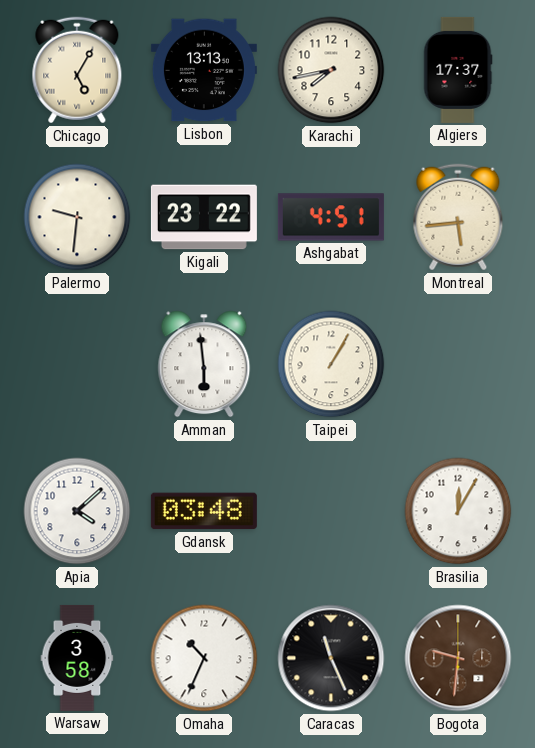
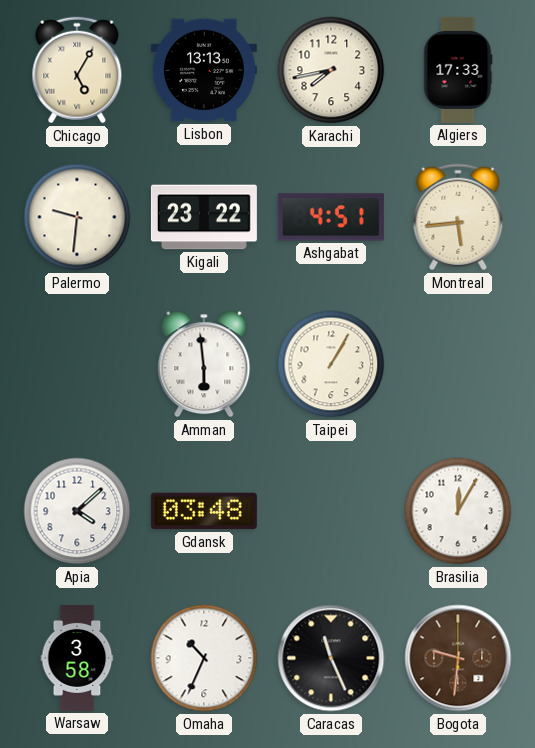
Algiers: 17:37 -> 17:33 (458, 70)
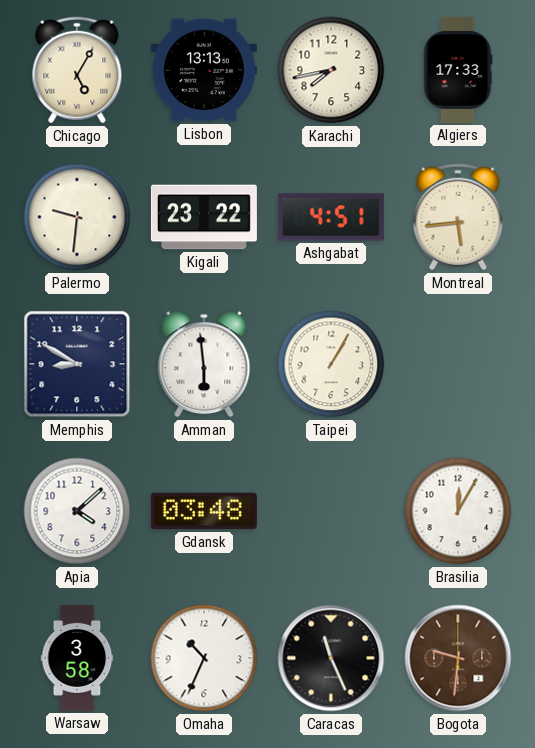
Memphis: none -> 8:50 (77, 364)
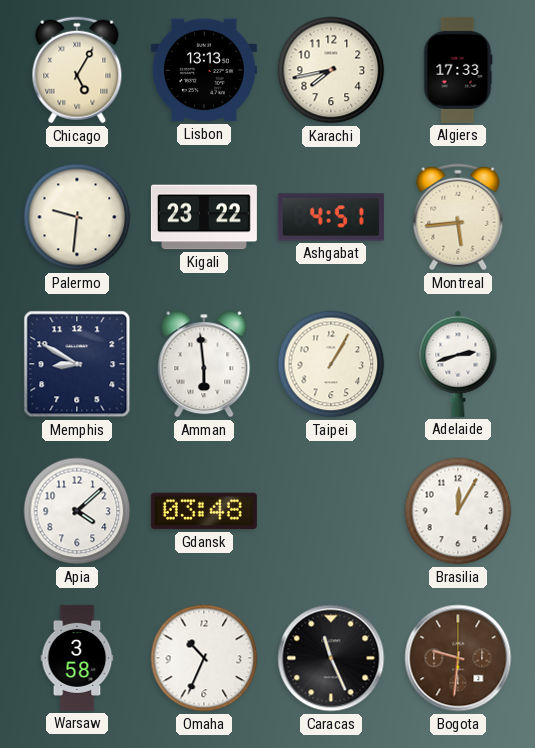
Adelaide: none -> 2:42 (458, 364)
